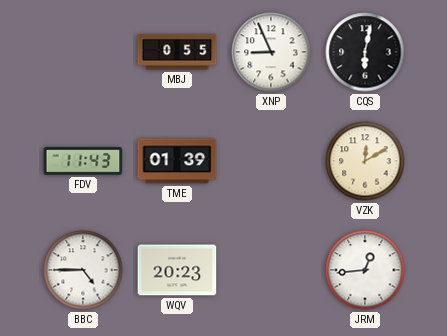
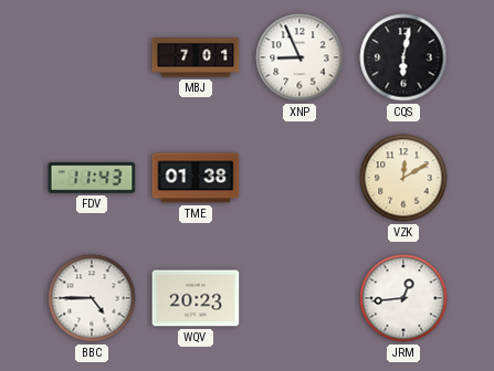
MBJ: 0:55 -> 7:01 (196, 57)
TME: 01:39 -> 01:38 (196, 178)
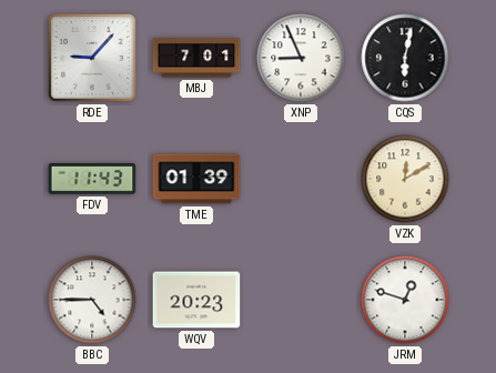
RDE: none -> 9:07 (92, 58)
TME: 01:38 -> 01:39 (196, 179)
JRM: 12:44 -> 12:48 (405, 300)
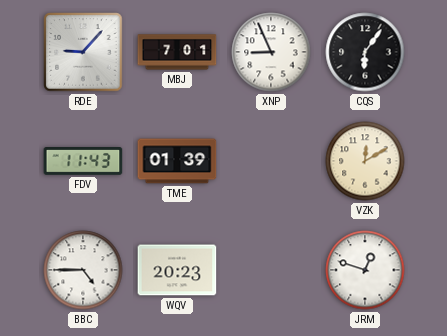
CQS: 6:02 -> 6:06 (365, 52)
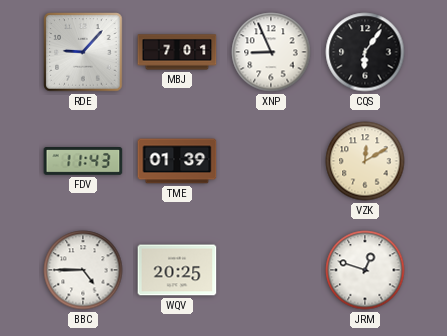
WQV: 20:23 -> 20:25 (177, 270)
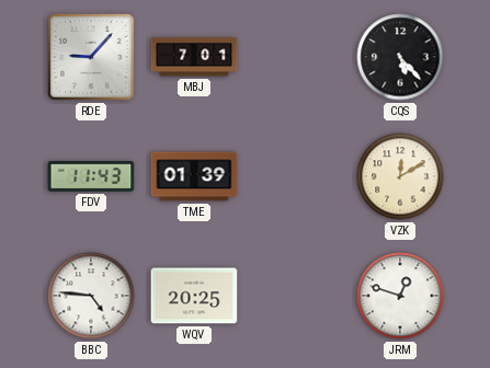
XNP: 8:56 -> none (271, 52)
CQS: 6:06 -> 5:23 (400, 57)
BBC: 4:45 -> 4:46 (91, 296)
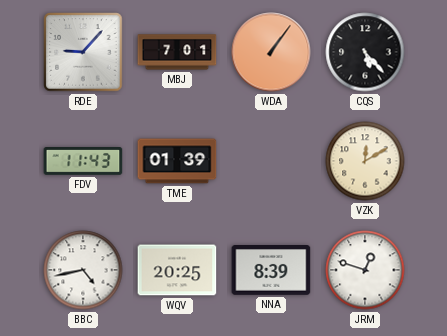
WDA: none -> 1:06 (271, 52)
BBC: 4:46 -> 4:43 (83, 270)
NNA: none -> 8:39 (271, 271)
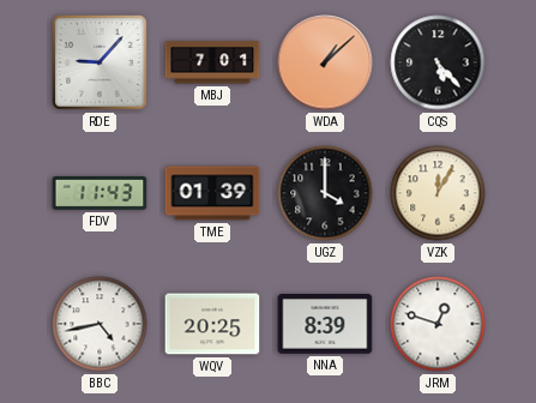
WDA: 1:06 -> 1:08 (325, 62)
UGZ: none -> 4:00 (325, 193)
VZK: 12:10 -> 12:05 (438, 193)
